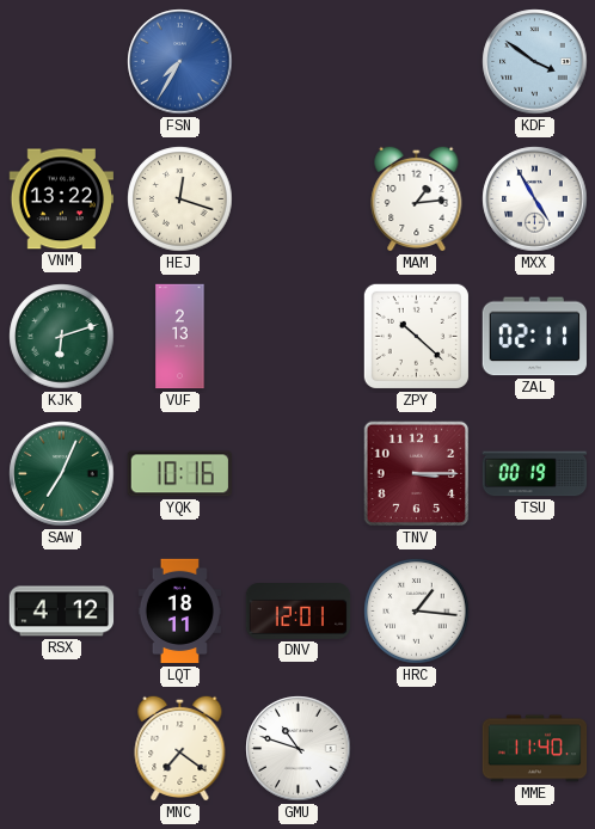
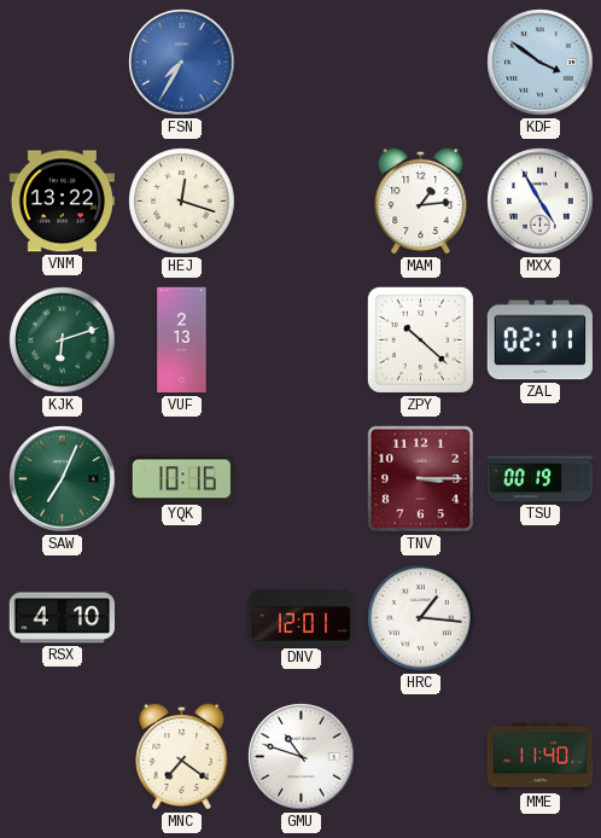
RSX: 4:12 -> 4:10 (63, 618)
LQT: 18:11 -> none (179, 612)
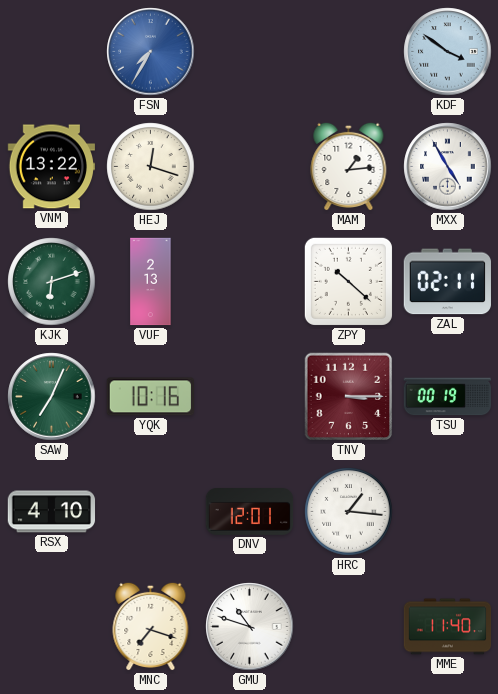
MNC: 7:21 -> 7:18 (151, 626)
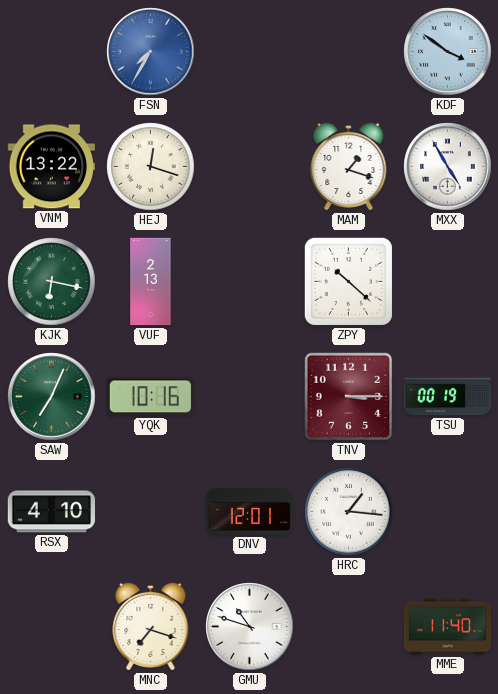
MAM: 1:14 -> 1:18 (349, 166)
KJK: 6:12 -> 6:17 (52, 282)
ZAL: 02:11 -> none (447, 282)
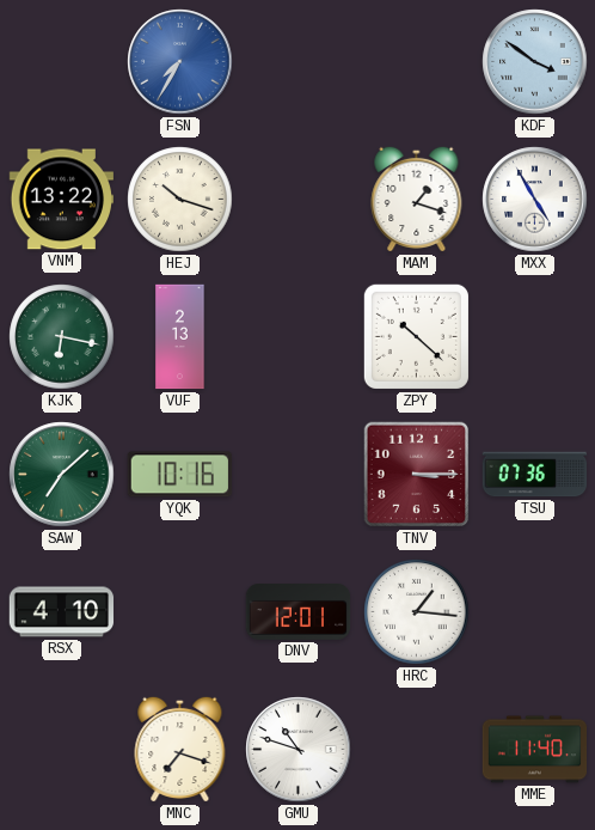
HEJ: 12:18 -> 10:18 (180, 200)
SAW: 7:04 -> 7:08 (62, 475)
TSU: 00:19 -> 07:36 (535, 475)
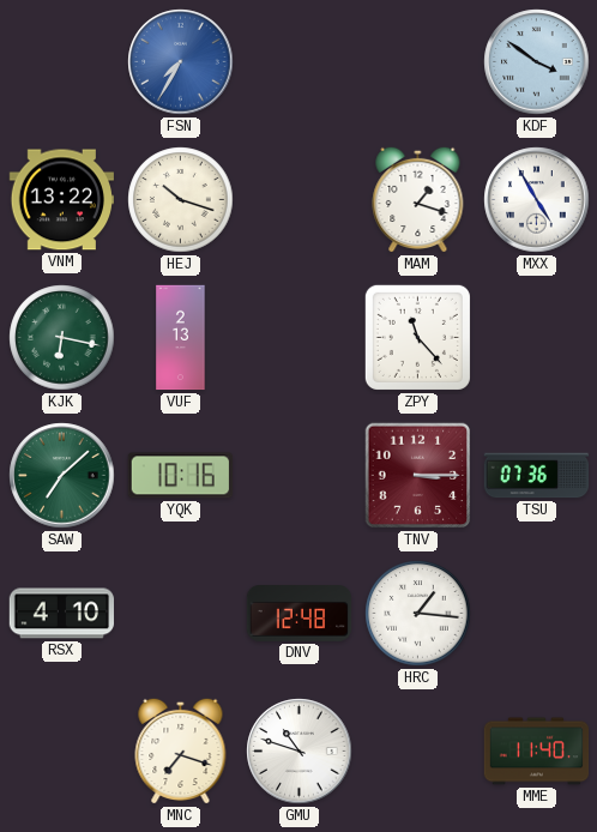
ZPY: 10:22 -> 11:23 (417, 337)
DNV: 12:01 -> 12:48 (300, 614)
